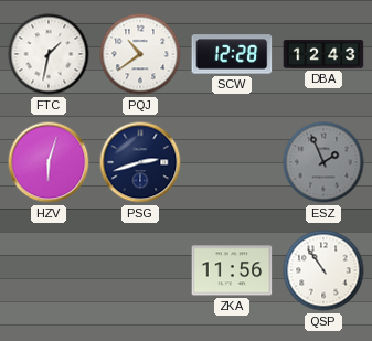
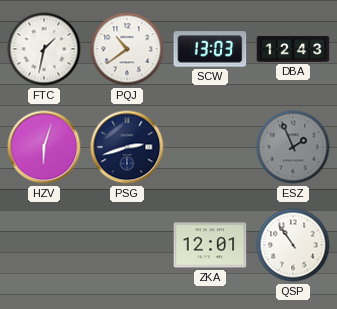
SCW: 12:28 -> 13:03 (210, 49)
ZKA: 11:56 -> 12:01 (210, 245)
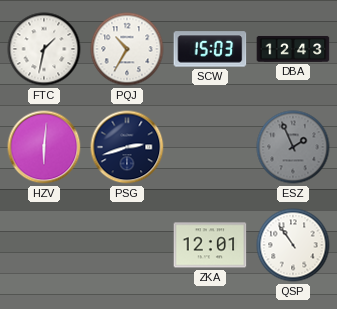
PQJ: 10:39 -> 10:35 (127, 49)
SCW: 13:03 -> 15:03 (210, 49)
HZV: 6:03 -> 6:01 (44, 147)
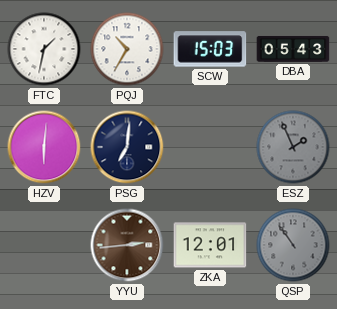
DBA: 12:43 -> 05:43 (293, 49)
PSG: 2:42 -> 7:01 (127, 147)
YYU: none -> 2:44 (127, 245)
QSP dial: white -> grey (293, 245)
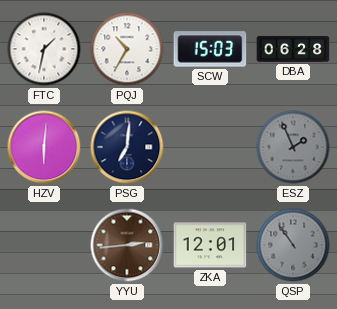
DBA: 05:43 -> 06:28 (293, 49)
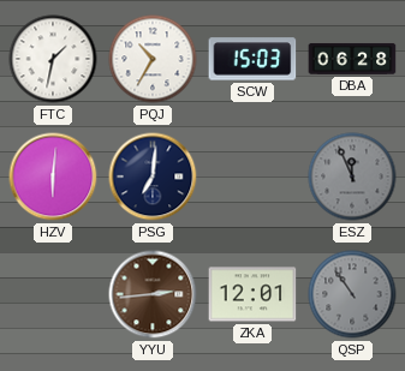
ESZ: 1:56 -> 11:56 (352, 176)
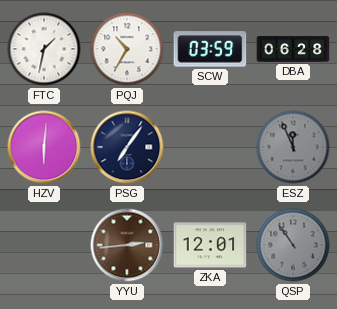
SCW: 15:03 -> 03:59 (210, 49)
PSG: 7:01 -> 7:06 (127, 147)
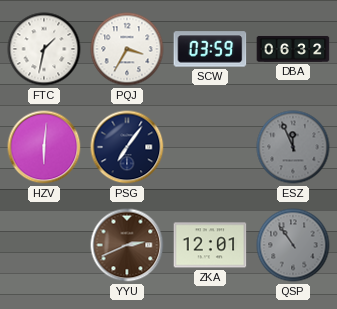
PQJ: 10:35 -> 3:35 (127, 49)
DBA: 06:28 -> 06:32 (293, 49)
YYU: 2:44 -> 2:41 (127, 245)
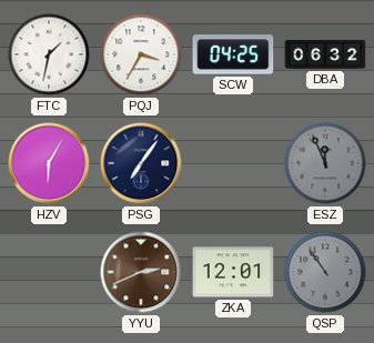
SCW: 03:59 -> 04:25 (233, 54)
HZV: 6:01 -> 6:05 (49, 163)
